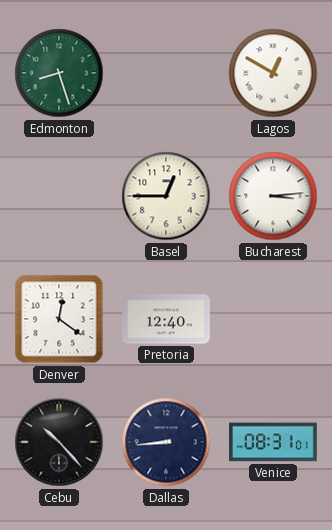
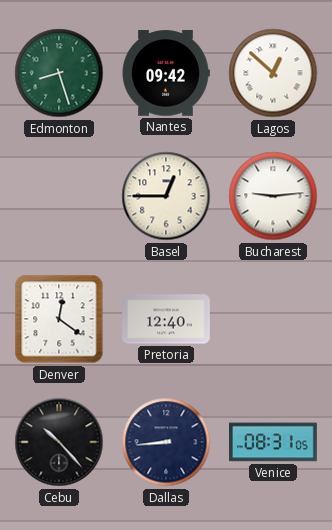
Nantes: none -> 09:42 (166, 73)
Lagos: 12:50 -> 12:52 (273, 73)
Bucharest: 3:14 -> 9:14 (273, 196)
Venice: 08:31:01 -> 08:31:05 (273, 442)
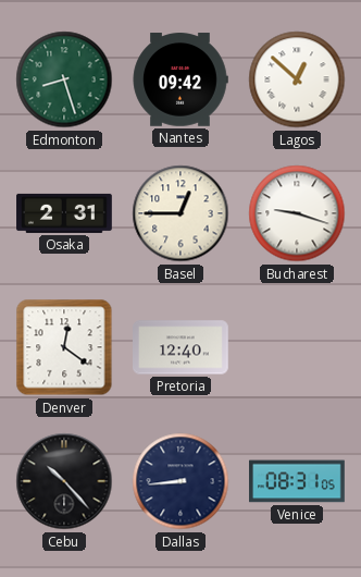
Osaka: none -> 2:31 (64, 213)
Bucharest: 9:14 -> 9:18 (297, 213)
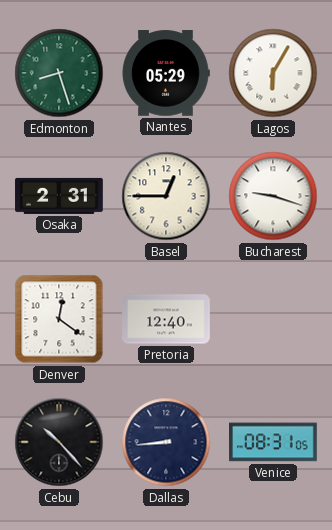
Nantes: 09:42 -> 05:29 (166, 73)
Lagos: 12:52 -> 6:05 (273, 73)
